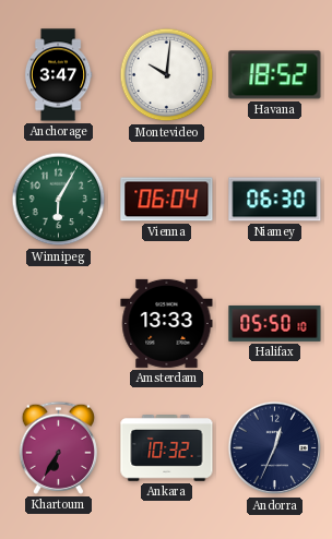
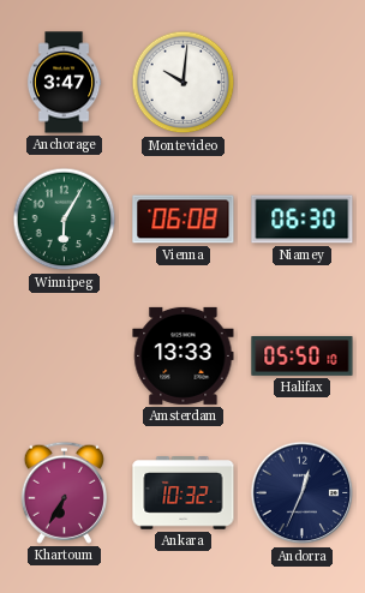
Havana: 18:52 -> none (275, 75)
Vienna: 06:04 -> 06:08 (184, 220)
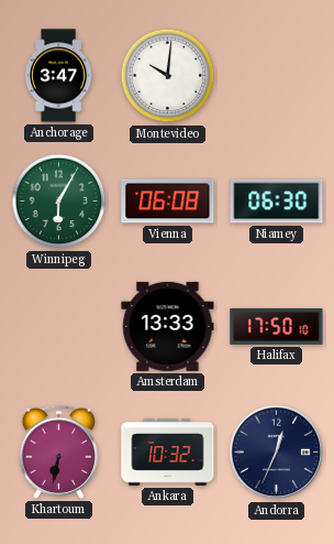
Halifax: 05:50 -> 17:50 (277, 327)
Khartoum: 6:35 -> 6:32 (58, 451)
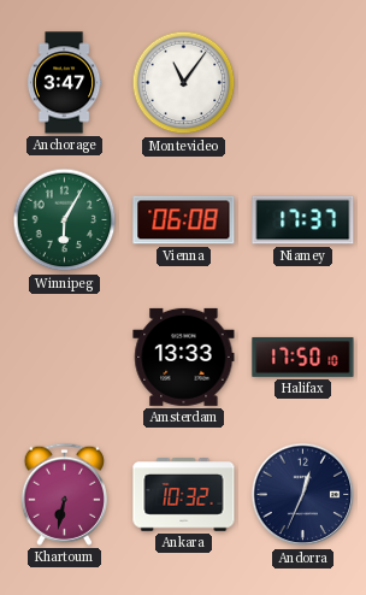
Montevideo: 10:01 -> 11:06 (184, 83)
Niamey: 06:30 -> 17:37 (303, 220)
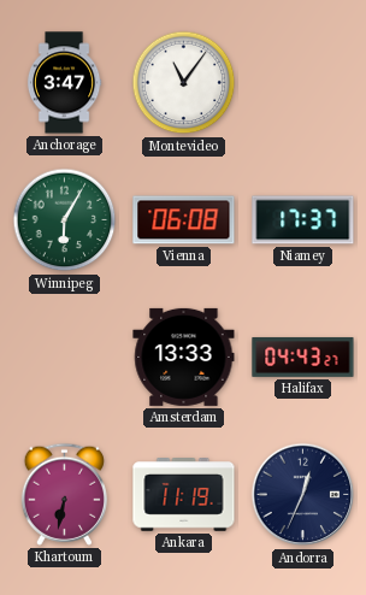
Halifax: 17:50 -> 04:43 (303, 358)
Ankara: 10:32 -> 11:19 (184, 495)
